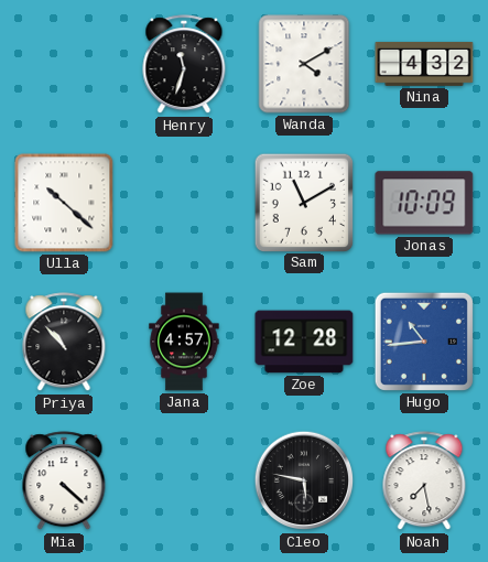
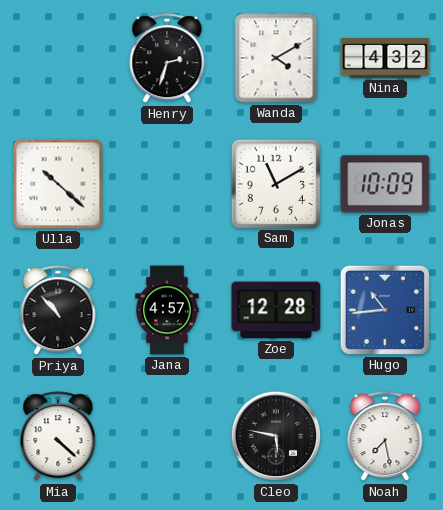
Henry: 11:33 -> 2:33 (167, 59)
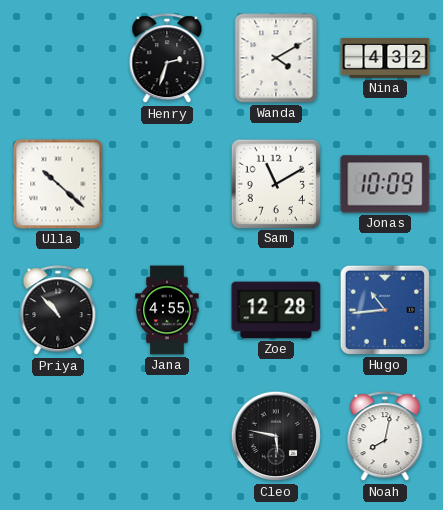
Jana: 4:57 -> 4:55 (167, 310)
Mia: 4:22 -> none (58, 437)
Noah: 7:28 -> 8:02 (385, 437)
